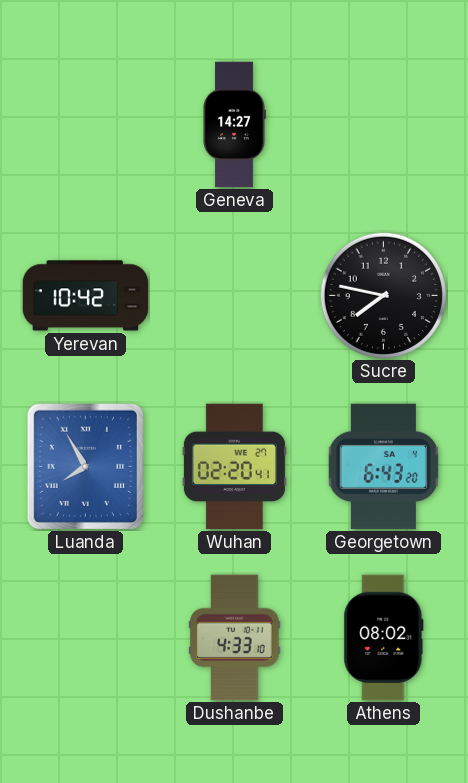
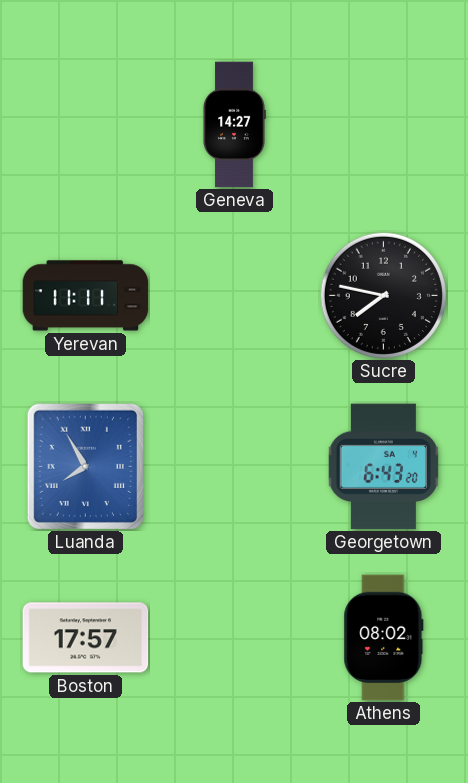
Yerevan: 10:42 -> 11:11 (86, 296)
Wuhan: 02:20 -> none (234, 467)
Boston: none -> 17:57 (86, 638)
Dushanbe: 4:33 -> none (235, 638)
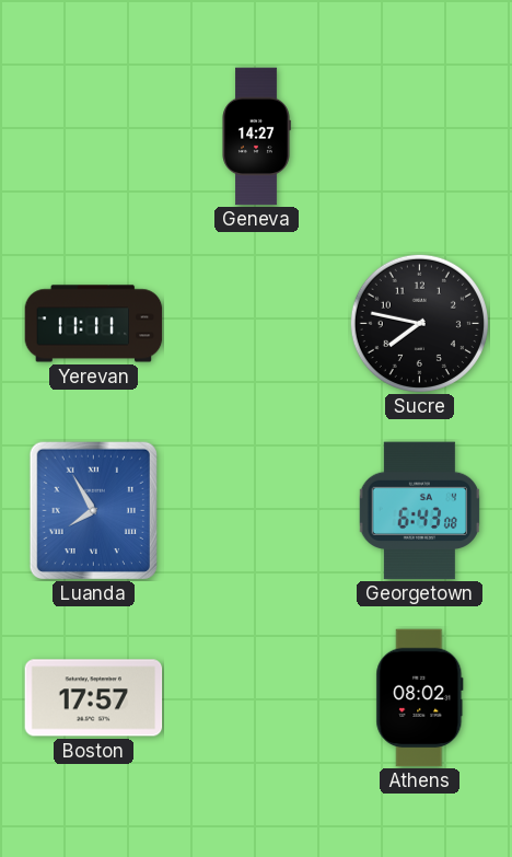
Georgetown: 6:43:20 -> 6:43:08 (420, 511)
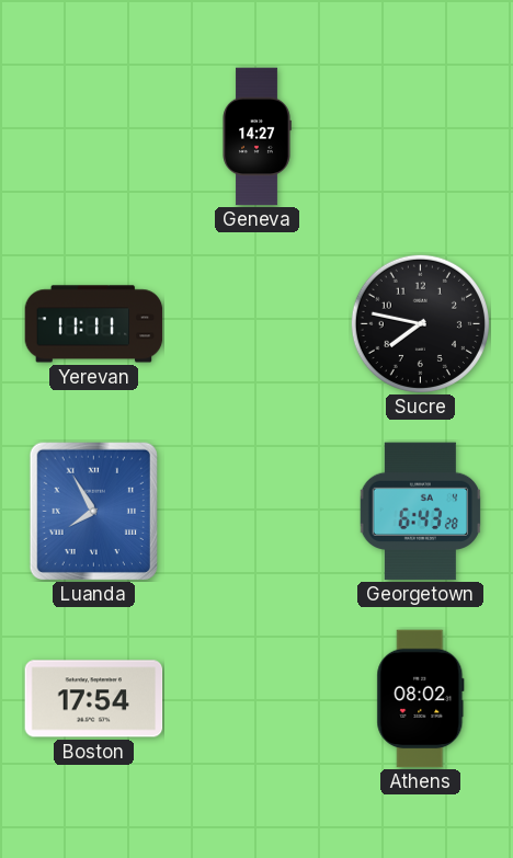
Georgetown: 6:43:08 -> 6:43:28 (421, 512)
Boston: 17:57 -> 17:54 (94, 699)
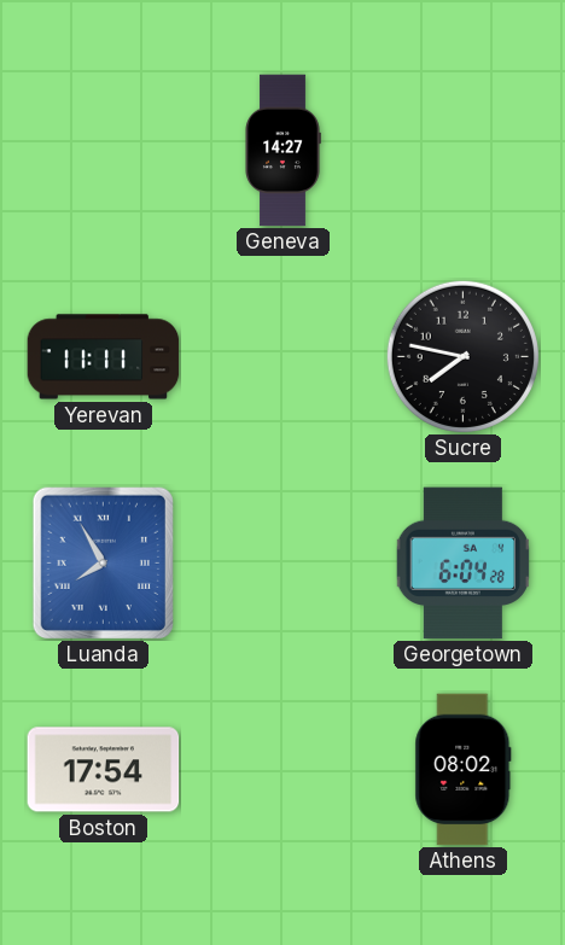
Georgetown: 6:43 -> 6:04 (464, 564)
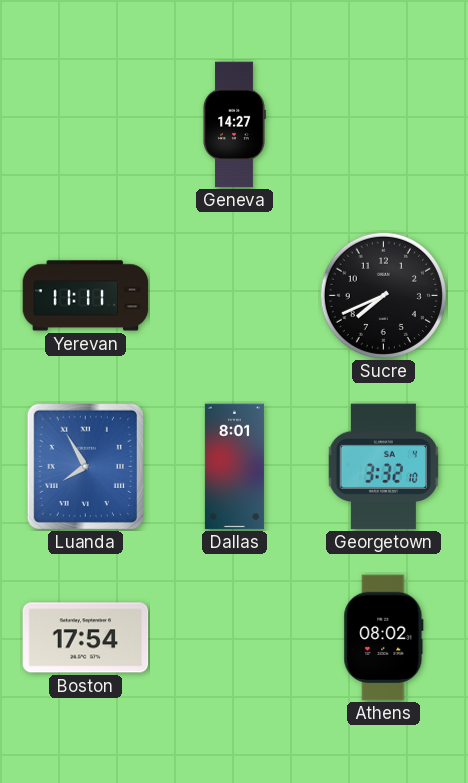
Sucre: 7:47 -> 7:41 (383, 295)
Dallas: none -> 8:01 (234, 467)
Georgetown: 6:04 -> 3:32 (384, 467)
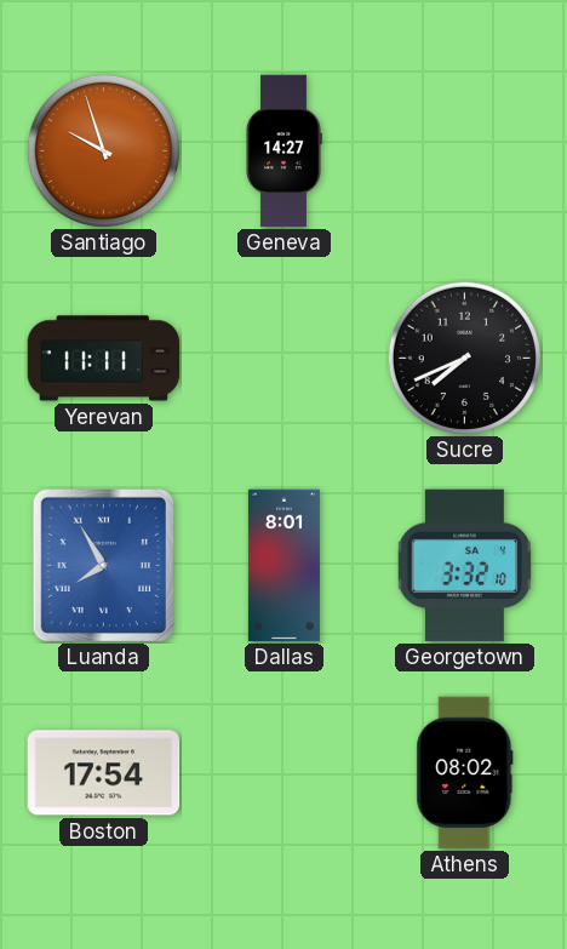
Santiago: none -> 9:57 (103, 150)
